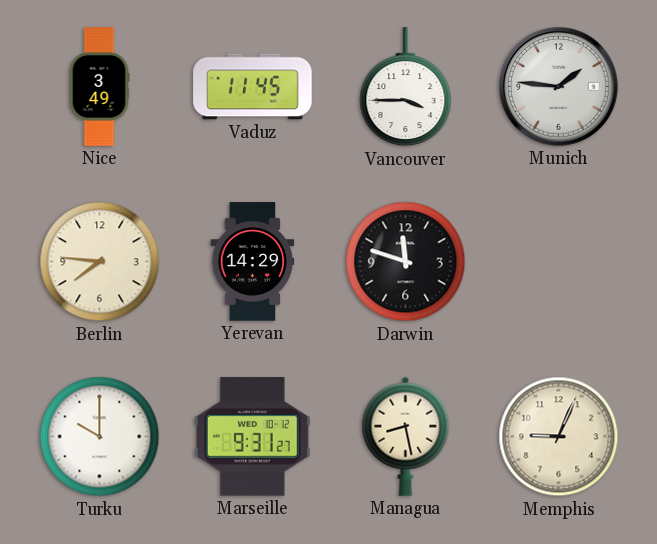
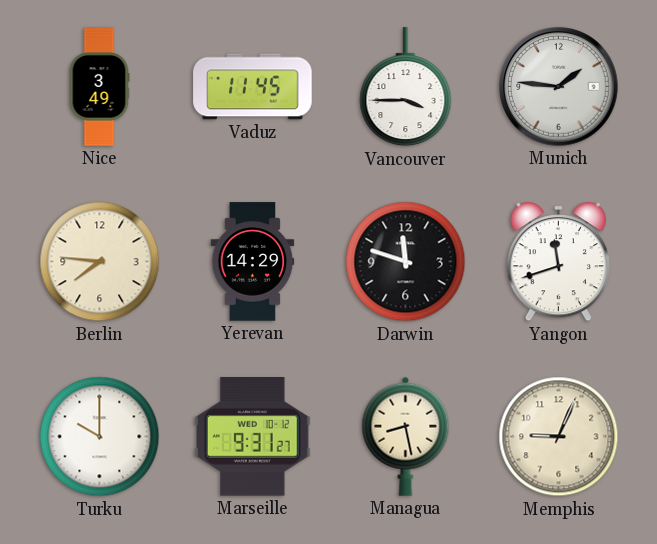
Yangon: none -> 11:42 (558, 262)
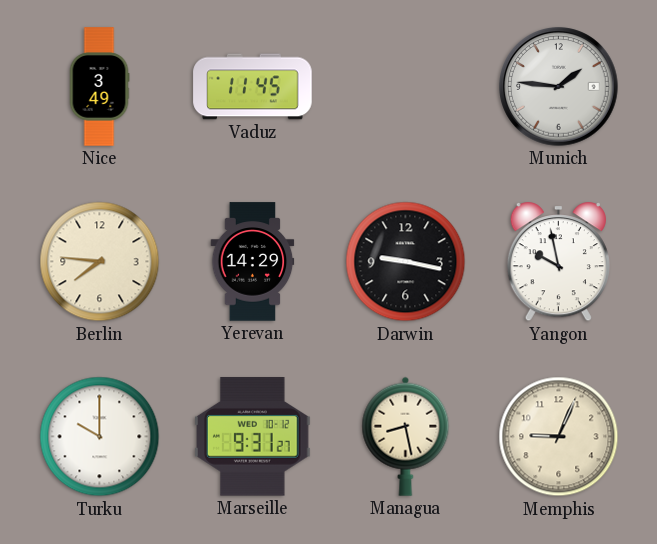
Vancouver: 3:45 -> none (406, 87)
Darwin: 11:48 -> 9:17 (406, 262)
Yangon: 11:42 -> 9:58 (558, 262)
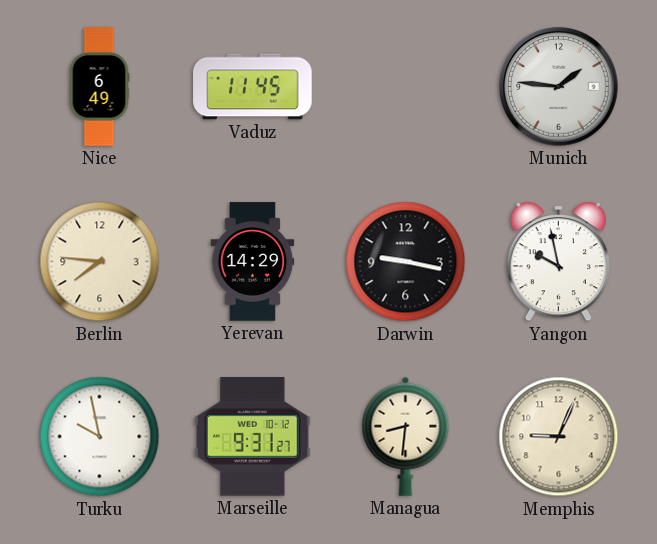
Nice: 3:49 -> 6:49 (99, 87)
Turku: 10:00 -> 9:58 (100, 437)
Managua: 8:28 -> 8:31 (406, 436)
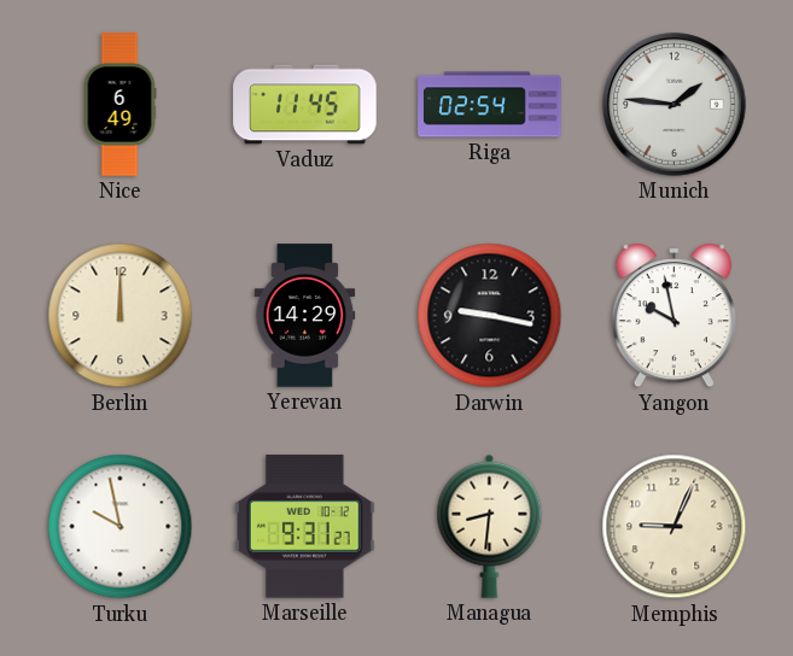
Riga: none -> 02:54 (490, 105)
Berlin: 7:46 -> 12:00 (121, 316)
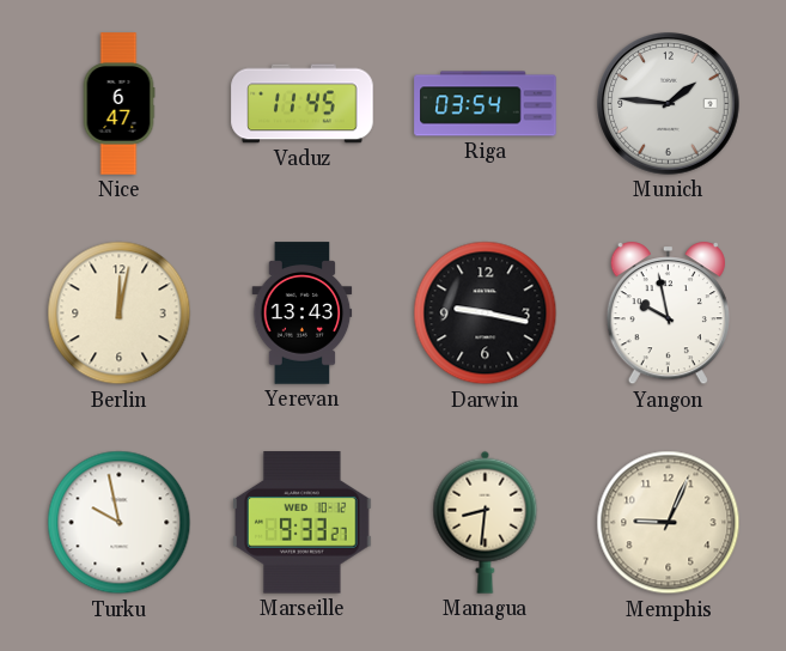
Nice: 6:49 -> 6:47 (118, 104)
Riga: 02:54 -> 03:54 (486, 104)
Berlin: 12:00 -> 12:02 (120, 314)
Yerevan: 14:29 -> 13:43 (303, 314)
Marseille: 9:31 -> 9:33 (303, 523)
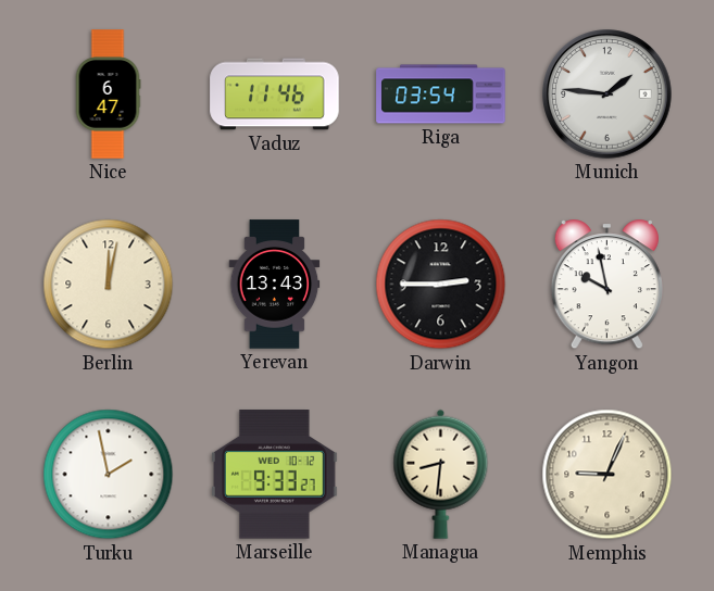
Vaduz: 11:45 -> 11:46 (275, 95)
Darwin: 9:17 -> 2:45 (441, 285)
Turku: 9:58 -> 1:58 (109, 475)
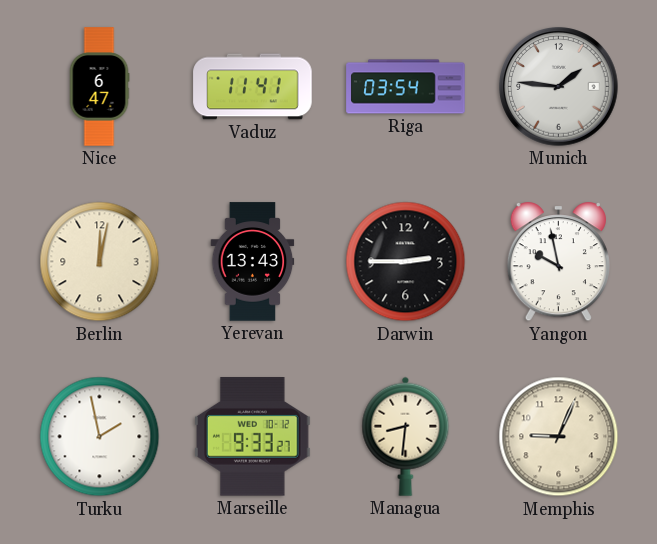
Vaduz: 11:46 -> 11:41 (253, 87)
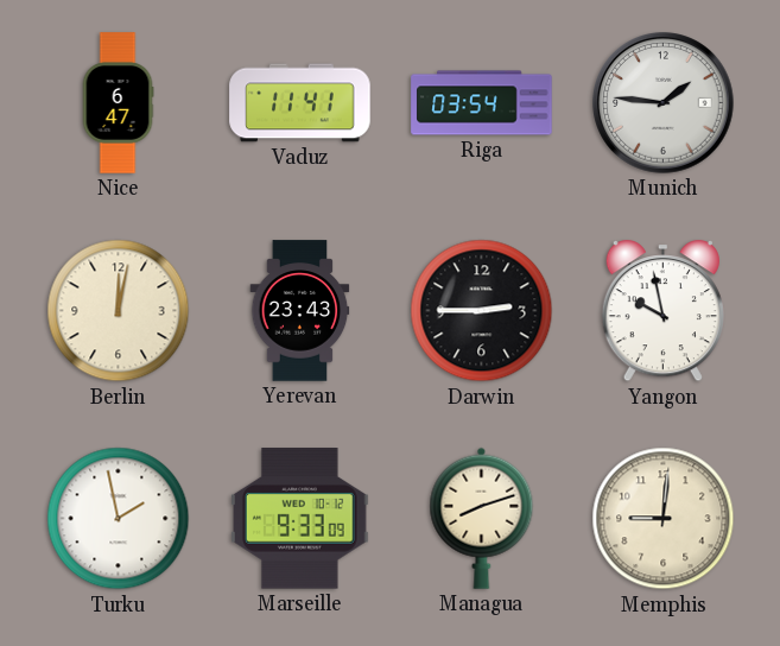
Yerevan: 13:43 -> 23:43 (300, 311)
Marseille: 9:33:27 -> 9:33:09 (300, 519)
Managua: 8:31 -> 8:12 (482, 518)
Memphis: 9:04 -> 9:01 (664, 519)
